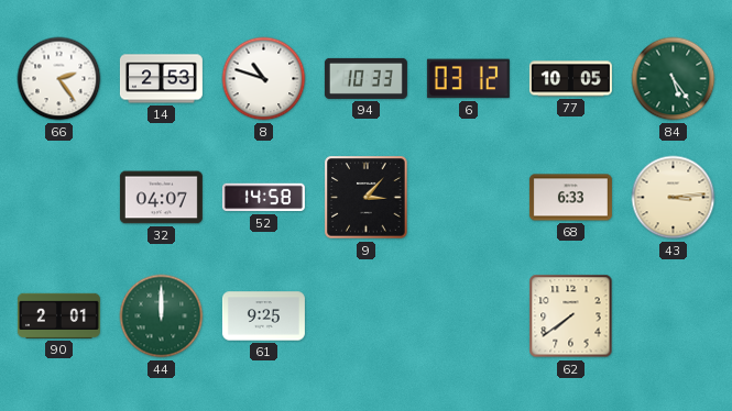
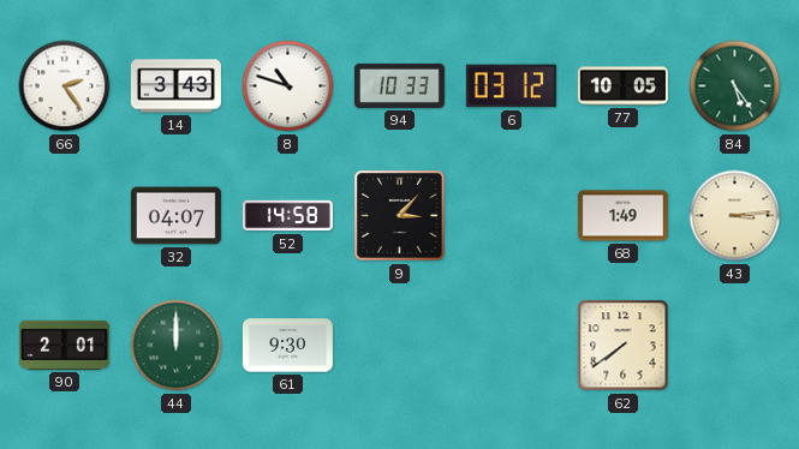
14: 2:53 -> 3:43 (175, 86)
68: 6:33 -> 1:49 (622, 216)
61: 9:25 -> 9:30 (287, 346)
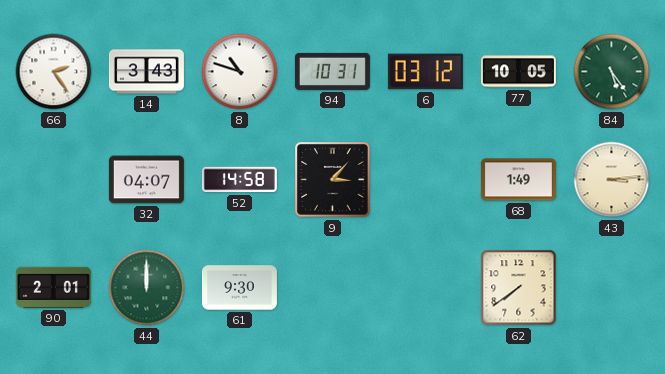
94: 10:33 -> 10:31 (332, 71)
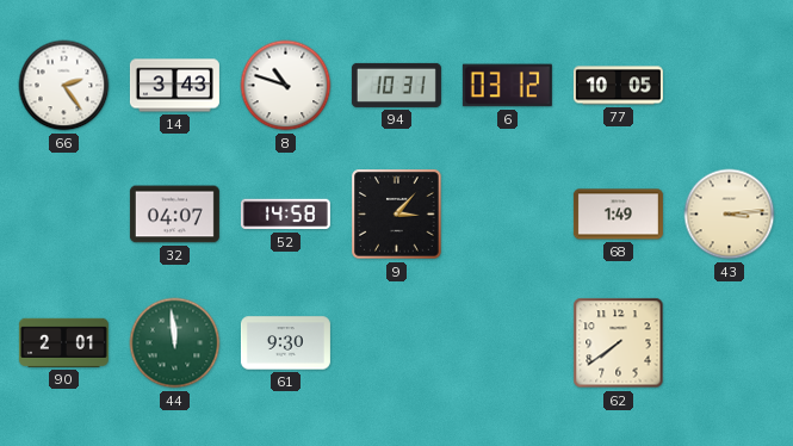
84: 5:24 -> none (612, 72)
44: 12:00 -> 11:59 (175, 343)
